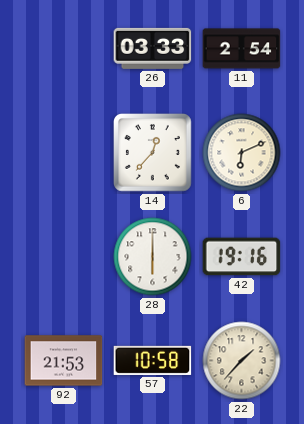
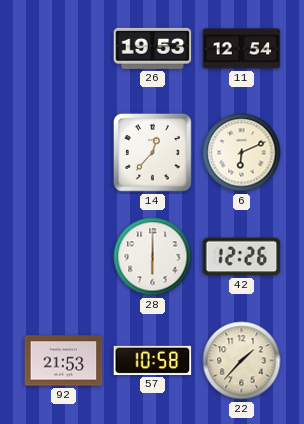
26: 03:33 -> 19:53 (153, 48)
11: 2:54 -> 12:54 (242, 49)
42: 19:16 -> 12:26 (242, 257)
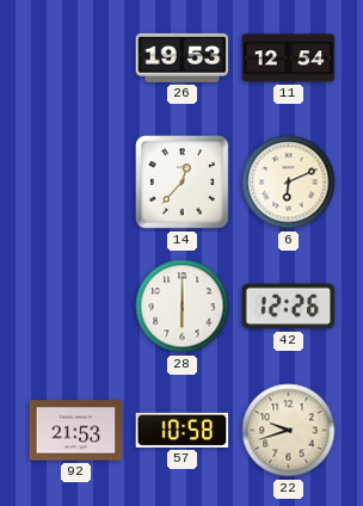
22: 1:37 -> 9:42 (289, 431)
